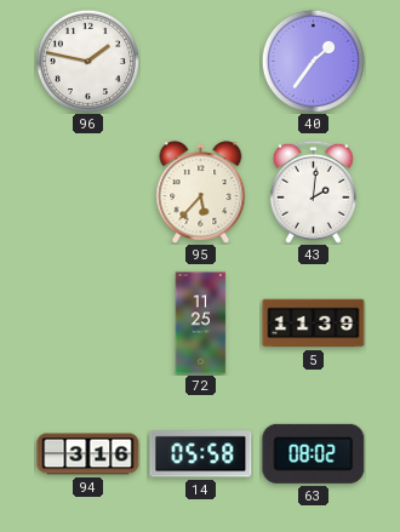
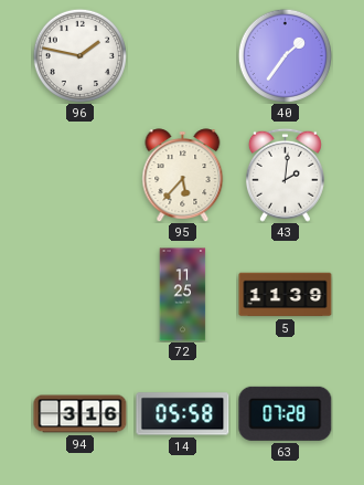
63: 08:02 -> 07:28 (286, 413)
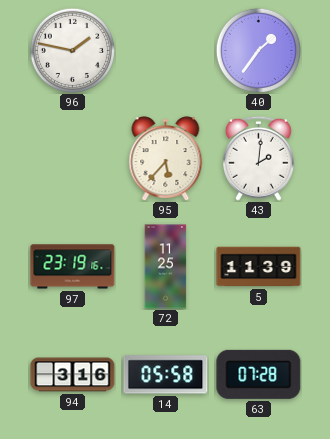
97: none -> 23:19 (73, 267)
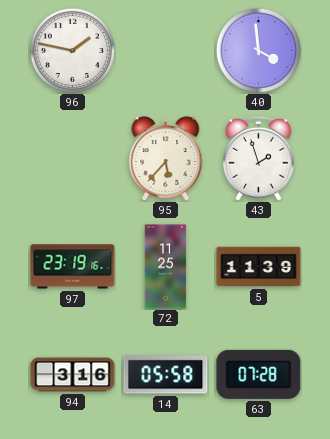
40: 1:36 -> 3:59 (258, 50)
43: 2:01 -> 1:57 (258, 158)
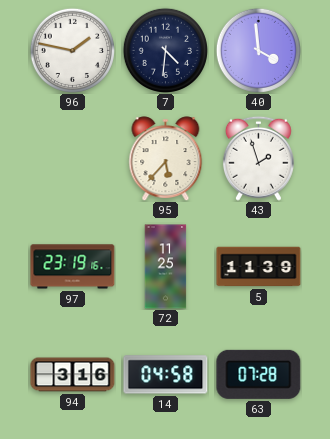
7: none -> 4:31 (165, 50)
14: 05:58 -> 04:58 (166, 375)
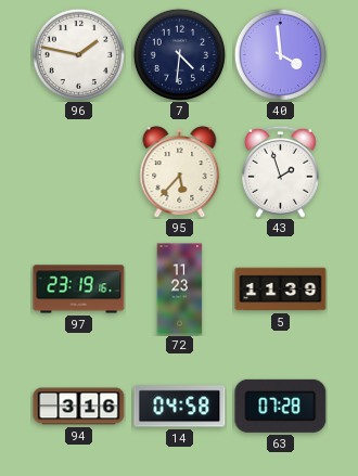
72: 11:25 -> 11:23 (180, 290)
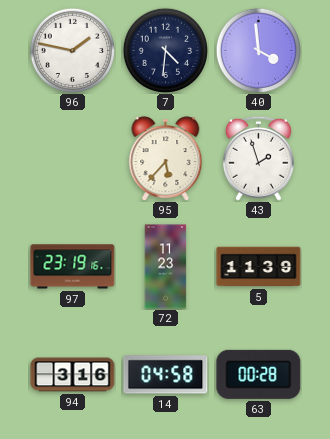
63: 07:28 -> 00:28 (259, 374)
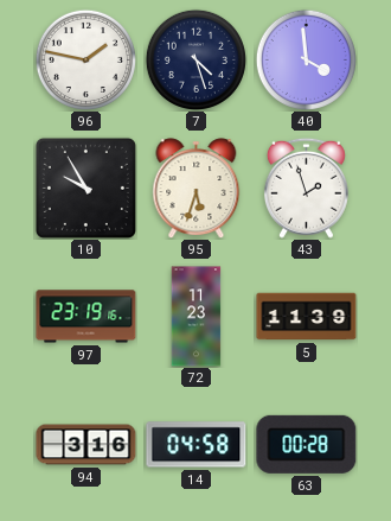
7: 4:31 -> 4:27 (195, 59)
10: none -> 9:55 (85, 188)
95: 5:37 -> 5:33 (197, 188)
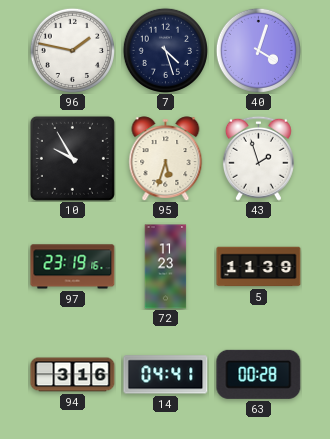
40: 3:59 -> 4:03 (258, 50)
14: 04:58 -> 04:41 (166, 375)
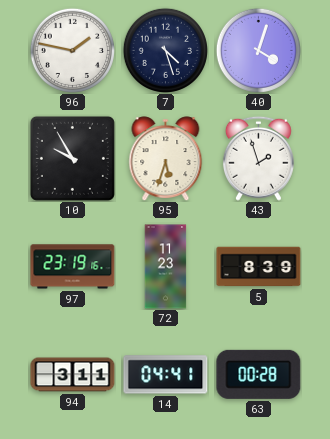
5: 11:39 -> 8:39 (259, 267)
94: 3:16 -> 3:11 (73, 375)
